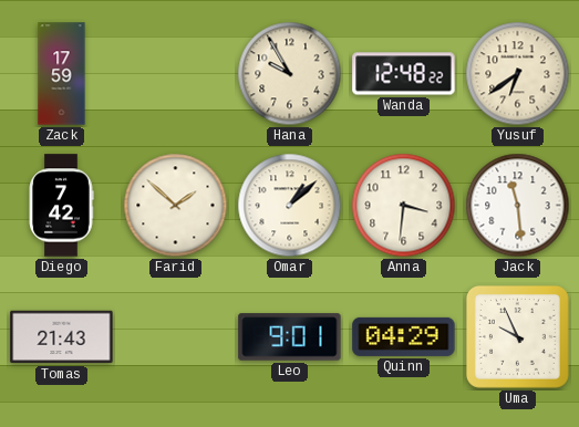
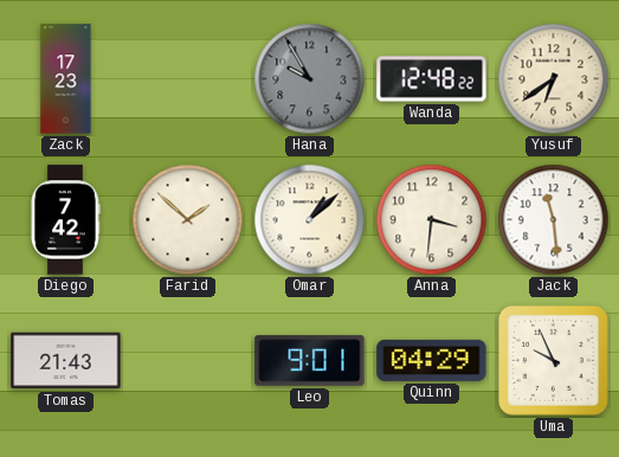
Zack: 17:59 -> 17:23 (66, 79)
Hana dial: cream -> grey (310, 79)
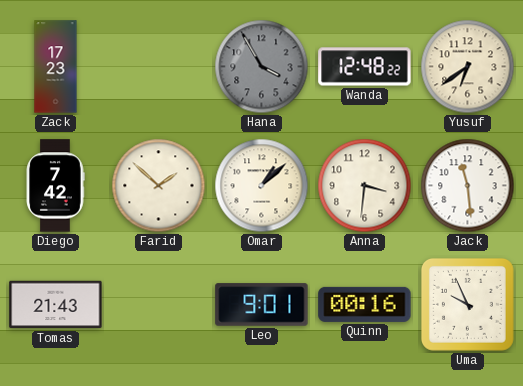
Hana: 9:55 -> 3:55 (262, 67)
Quinn: 04:29 -> 00:16 (365, 304)
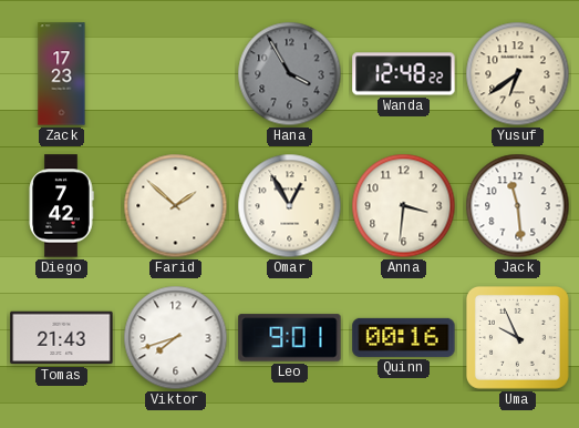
Omar: 1:08 -> 12:55 (290, 206)
Viktor: none -> 7:42 (176, 338)
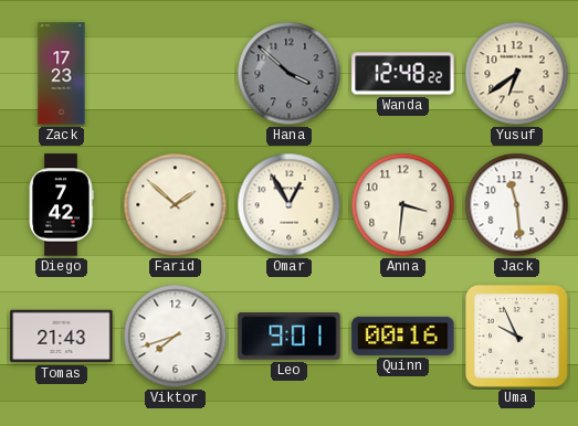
Hana: 3:55 -> 3:52 (290, 74)
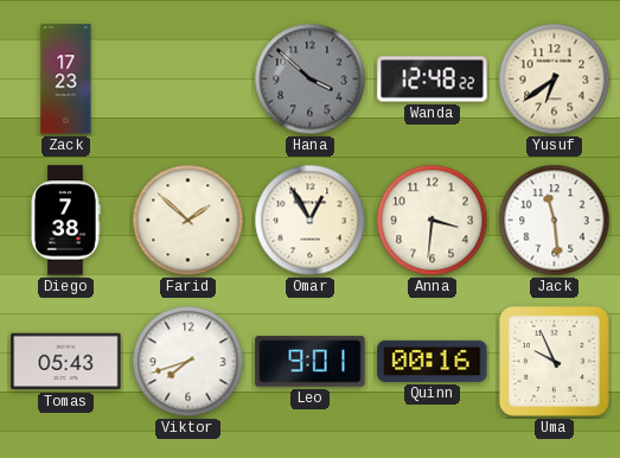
Diego: 7:42 -> 7:38 (65, 221)
Tomas: 21:43 -> 05:43 (66, 362)
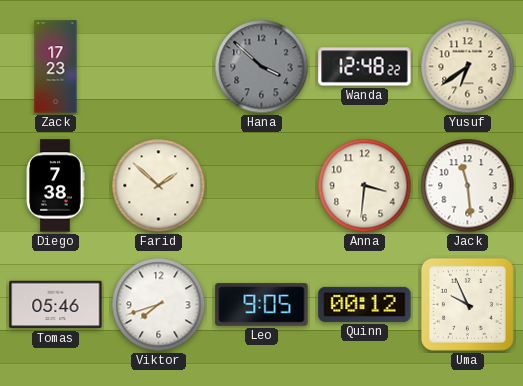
Omar: 12:55 -> none (311, 221)
Tomas: 05:43 -> 05:46 (56, 305)
Leo: 9:01 -> 9:05 (262, 305)
Quinn: 00:16 -> 00:12 (365, 304)
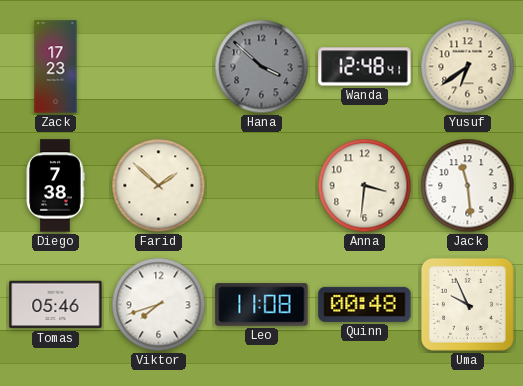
Wanda: 12:48:22 -> 12:48:41 (365, 67)
Leo: 9:05 -> 11:08 (262, 305)
Quinn: 00:12 -> 00:48 (365, 304)
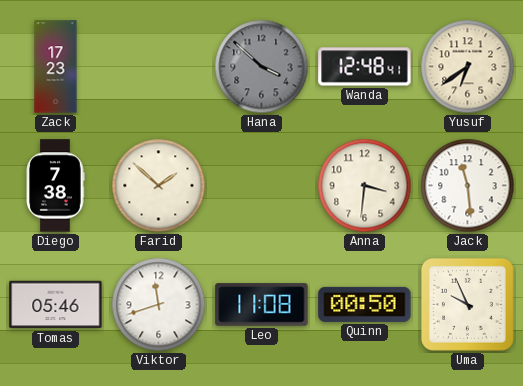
Viktor: 7:42 -> 11:42 (159, 305)
Quinn: 00:48 -> 00:50 (365, 304)
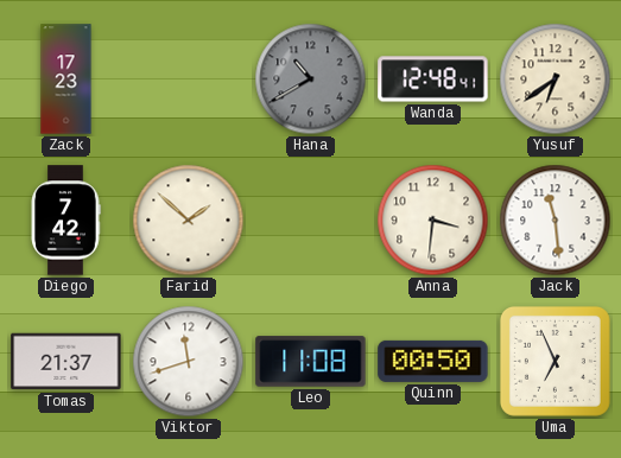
Hana: 3:52 -> 10:40 (311, 79)
Diego: 7:38 -> 7:42 (65, 221)
Tomas: 05:46 -> 21:37 (66, 362)
Uma: 9:56 -> 6:56 (555, 361)
